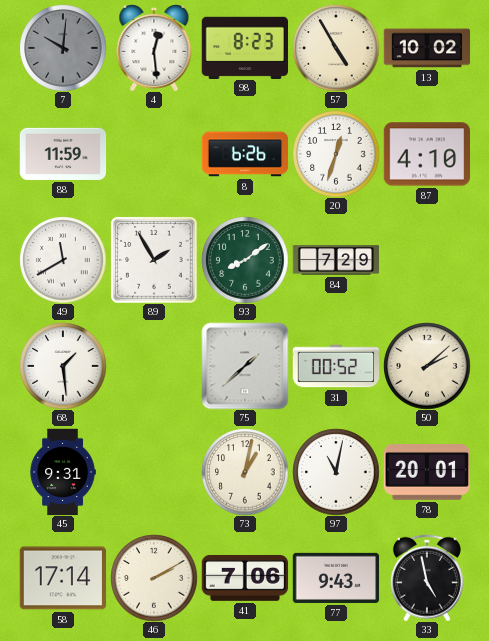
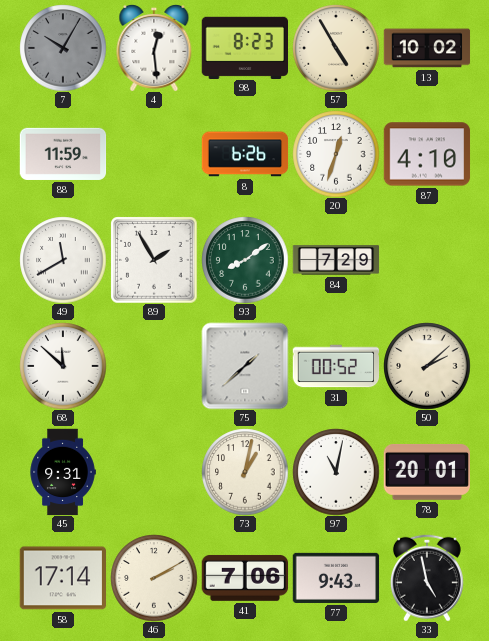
7: 10:01 -> 10:05 (63, 48)
68: 1:29 -> 11:52 (63, 366)
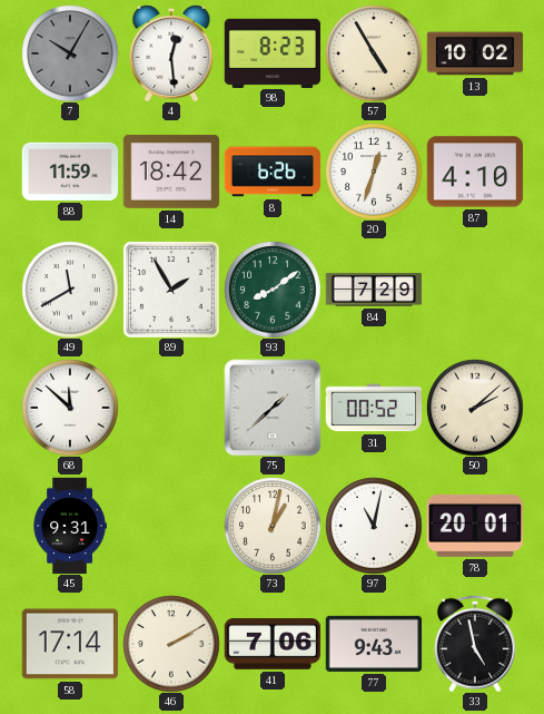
14: none -> 18:42 (171, 172)
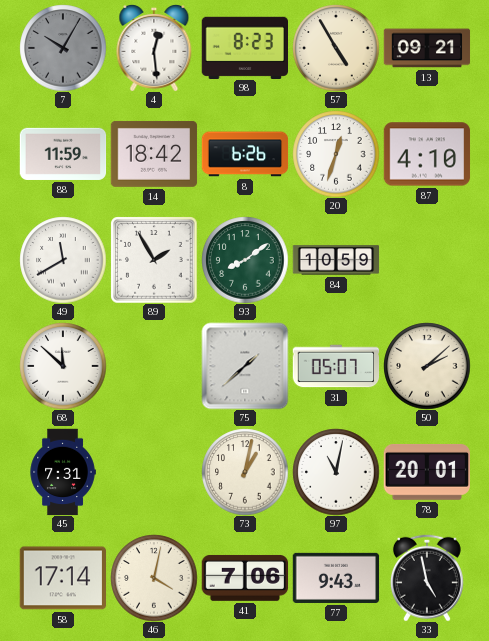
13: 10:02 -> 09:21 (427, 48)
84: 7:29 -> 10:59 (336, 260)
31: 00:52 -> 05:07 (336, 366)
45: 9:31 -> 7:31 (63, 472)
46: 2:10 -> 4:02 (154, 578)
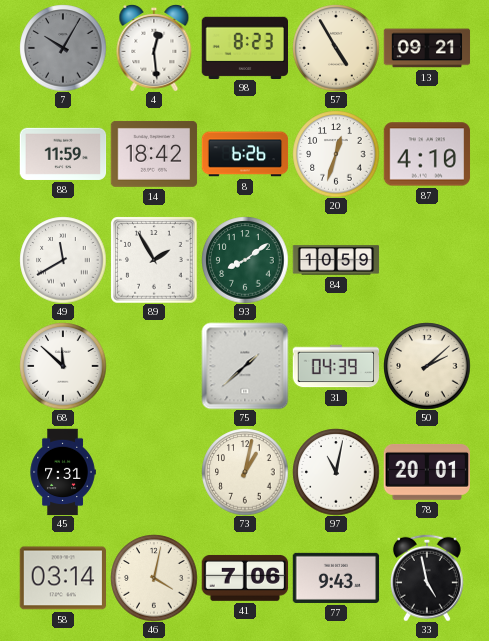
31: 05:07 -> 04:39 (336, 366)
58: 17:14 -> 03:14 (63, 578)
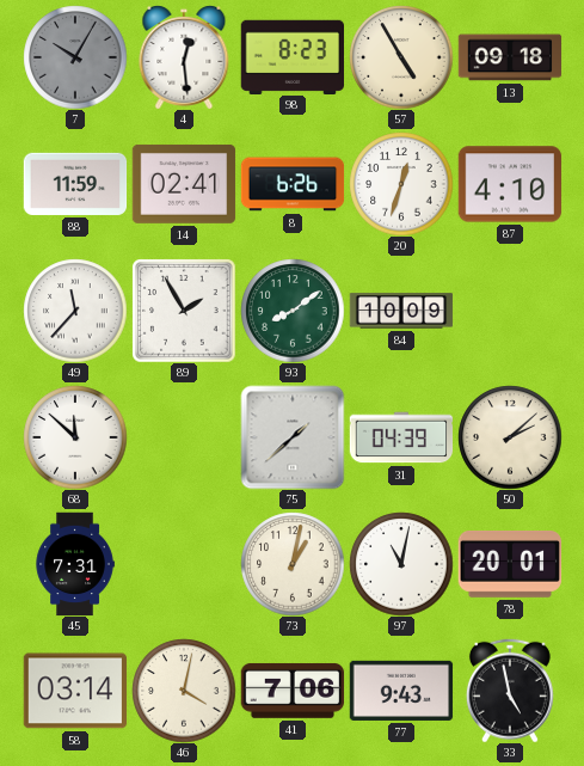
13: 09:21 -> 09:18 (510, 57)
14: 18:42 -> 02:41 (184, 184)
49: 11:40 -> 11:37 (75, 311)
84: 10:59 -> 10:09 (401, 311)
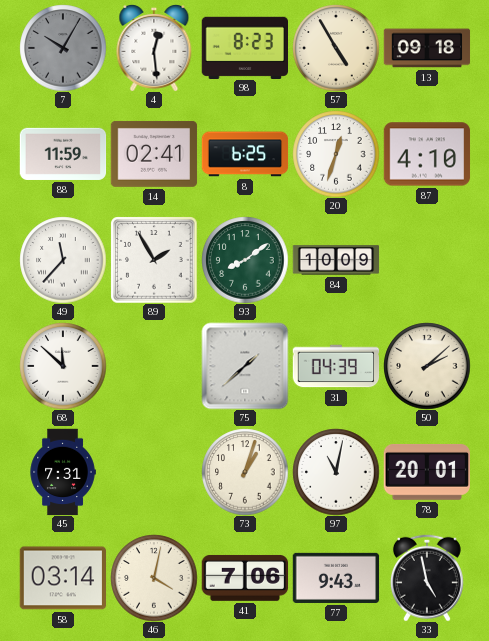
8: 6:26 -> 6:25 (245, 154)
73: 1:02 -> 1:03 (245, 472)
